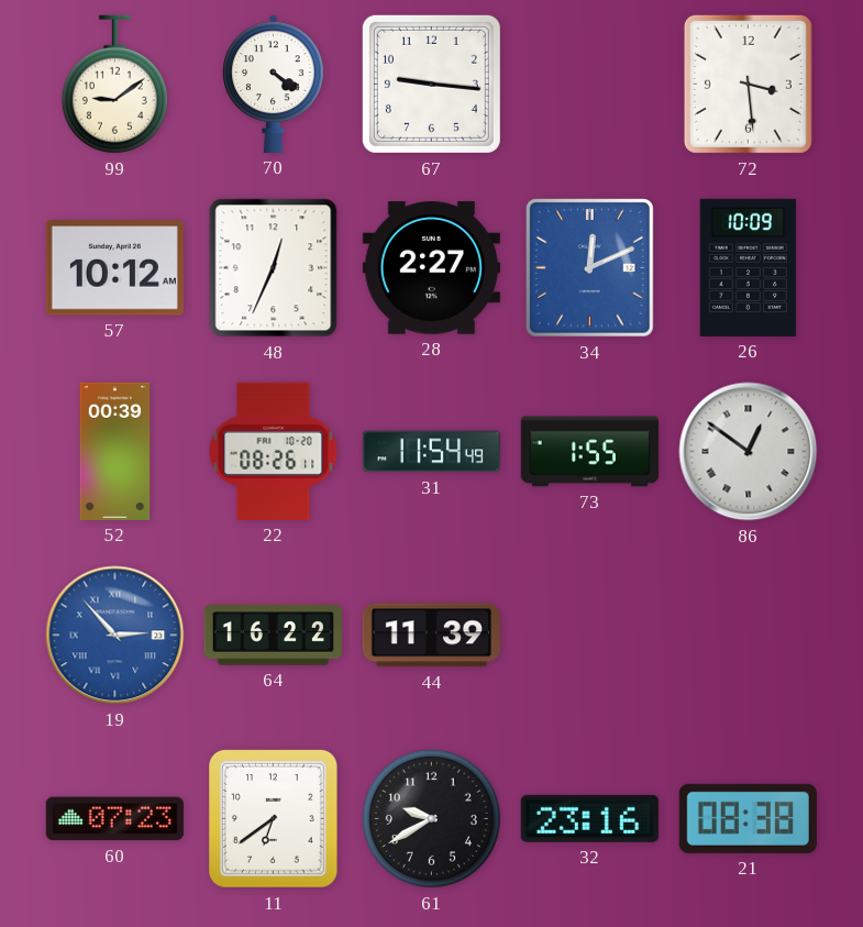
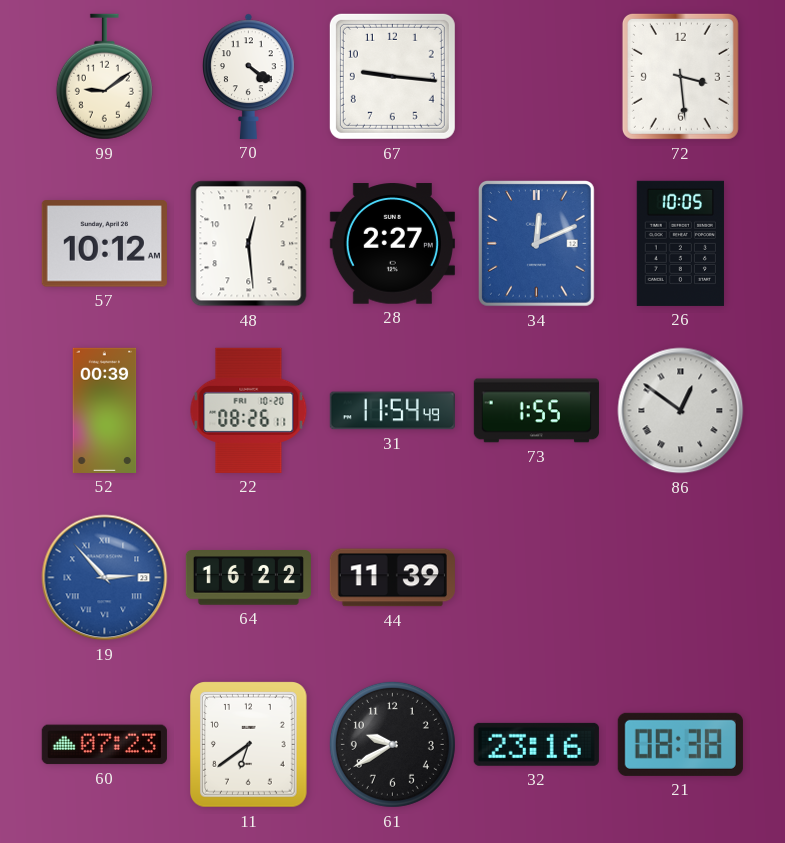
48: 12:34 -> 12:29 (249, 244)
26: 10:09 -> 10:05 (680, 243)
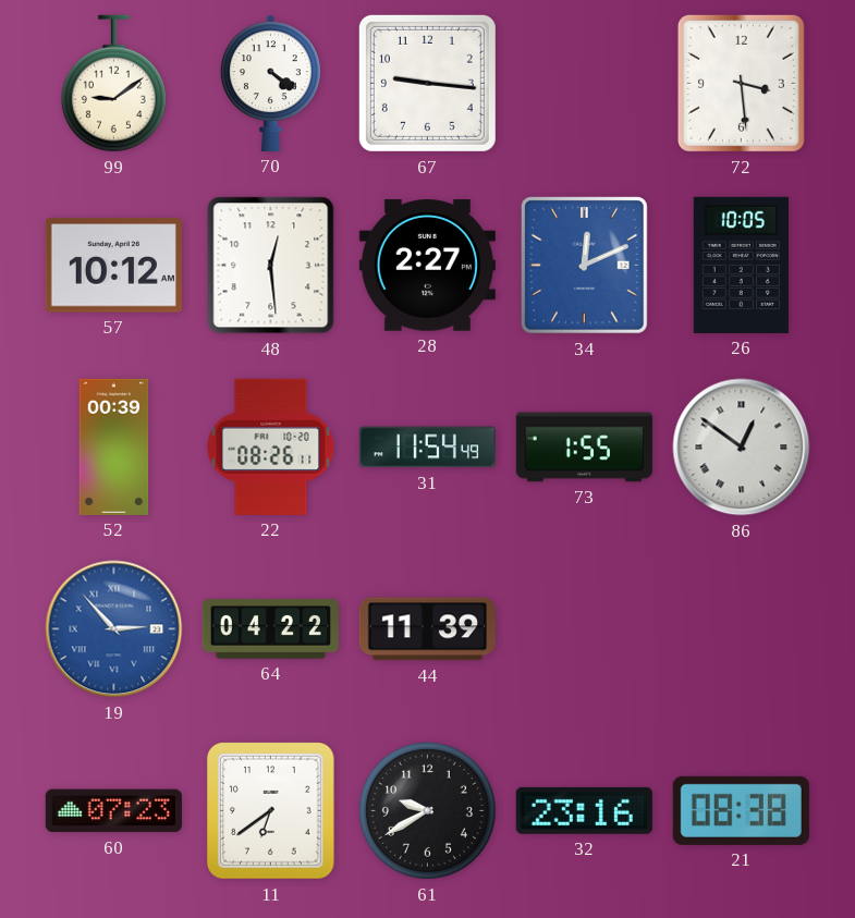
64: 16:22 -> 04:22 (270, 629)
